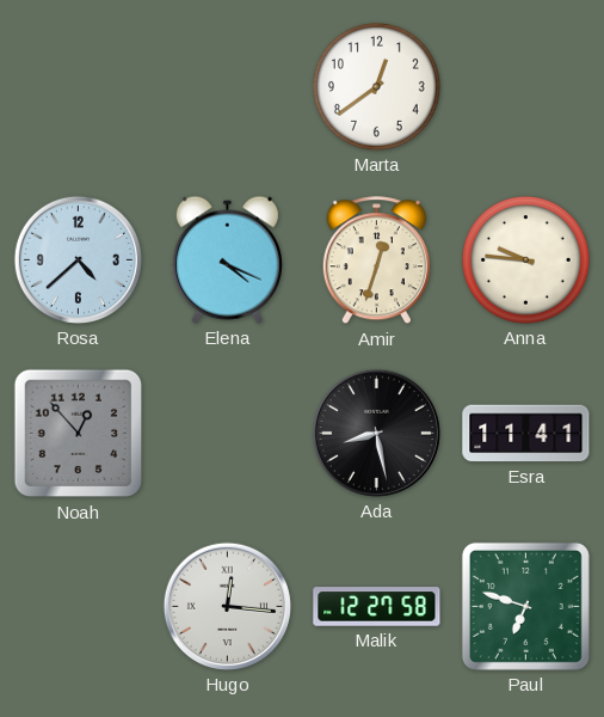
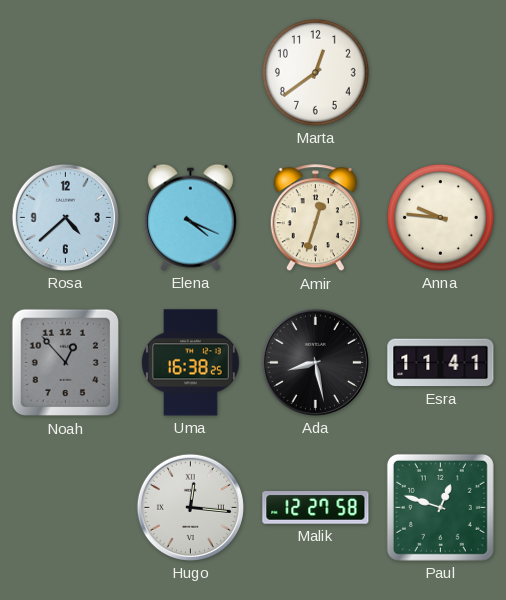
Uma: none -> 16:38 (190, 363)
Paul: 6:48 -> 12:48 (440, 507)
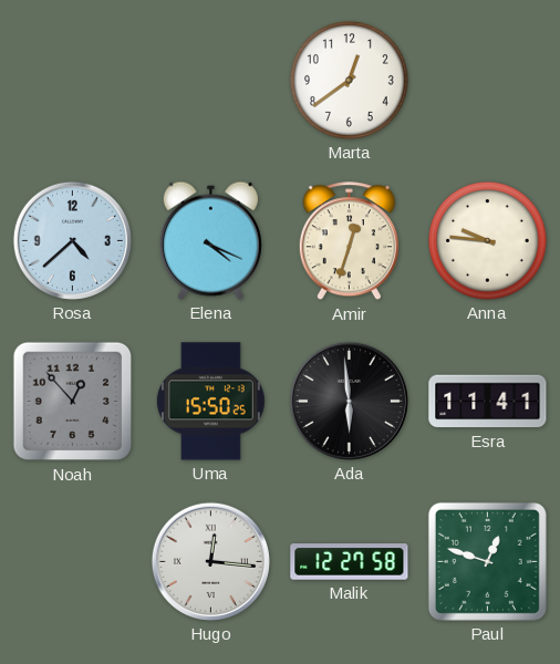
Uma: 16:38 -> 15:50 (210, 402)
Ada: 8:28 -> 5:59 (349, 401)
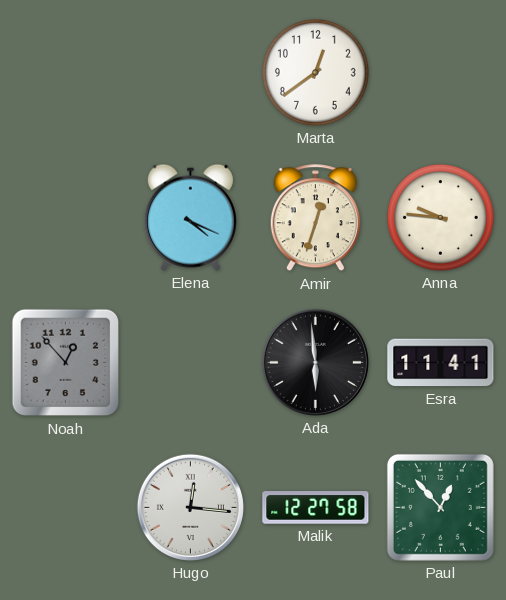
Rosa: 4:38 -> none (72, 240)
Uma: 15:50 -> none (210, 402)
Paul: 12:48 -> 12:53 (440, 507)
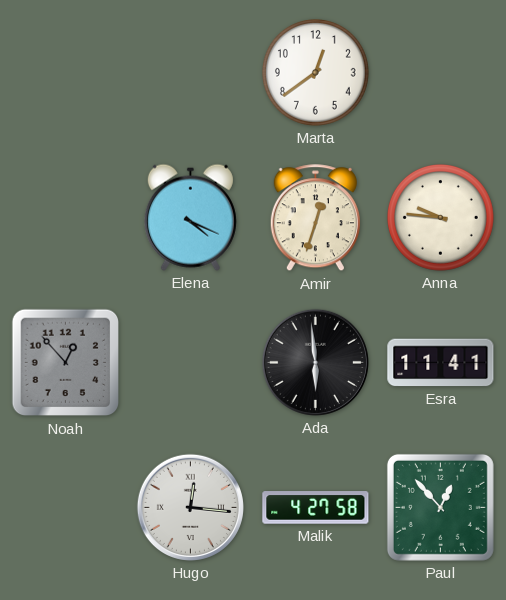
Malik: 12:27 -> 4:27 (316, 508)
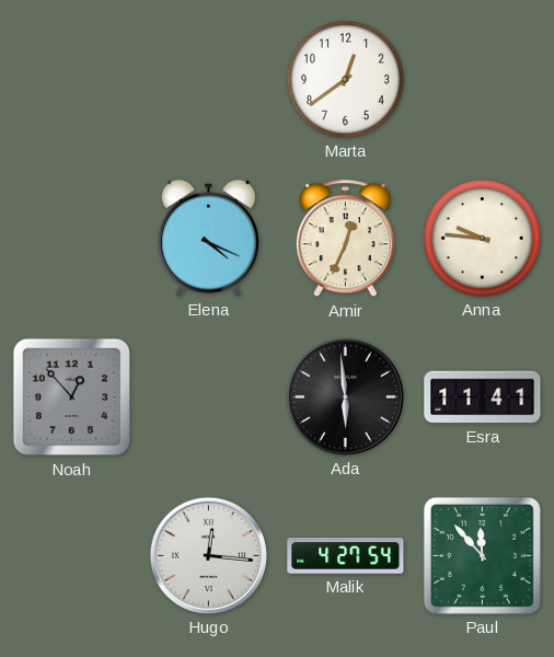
Amir: 12:33 -> 12:34 (345, 239)
Malik: 4:27:58 -> 4:27:54 (346, 556)
Paul: 12:53 -> 11:53 (482, 555)
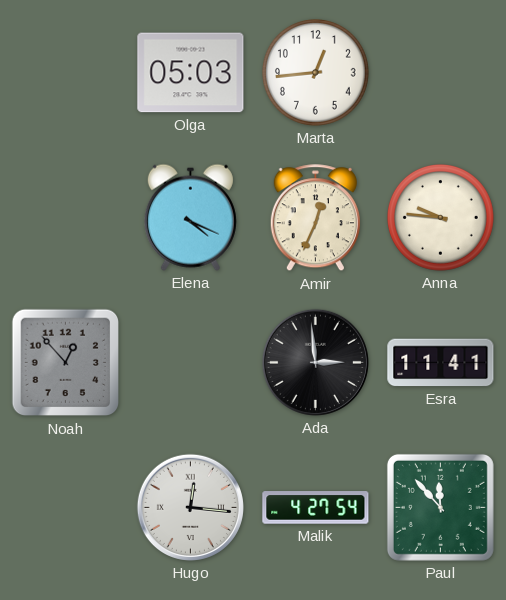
Olga: none -> 05:03 (191, 73)
Marta: 12:39 -> 12:44 (316, 73)
Ada: 5:59 -> 2:59 (315, 362)
